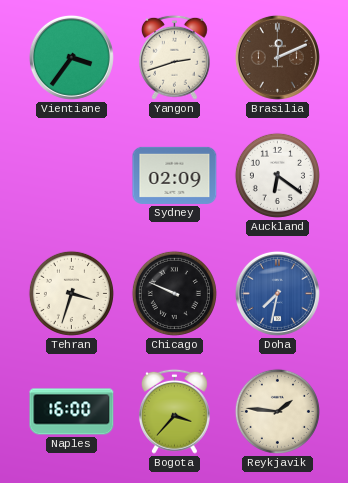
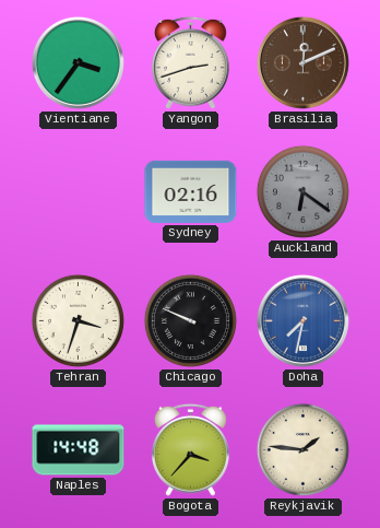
Sydney: 02:09 -> 02:16 (191, 191)
Auckland dial: white -> grey (302, 191)
Naples: 16:00 -> 14:48 (79, 450)
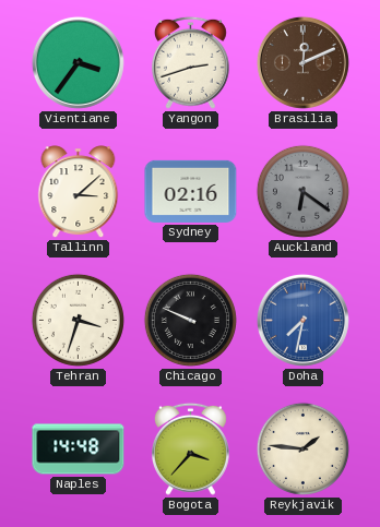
Tallinn: none -> 3:08 (79, 192)
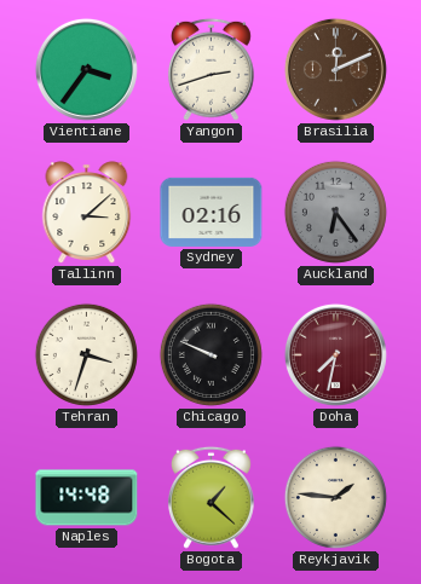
Auckland: 6:21 -> 6:24 (335, 212)
Doha dial: blue -> burgundy (335, 354)
Bogota: 3:37 -> 1:22 (211, 497)
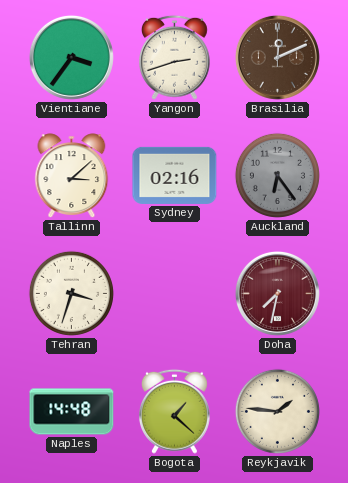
Chicago: 9:49 -> none (211, 354)
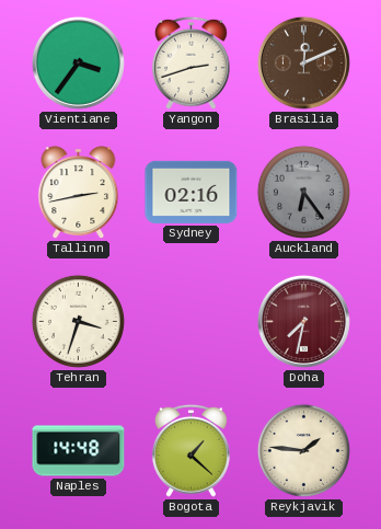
Tallinn: 3:08 -> 2:43 (79, 193)
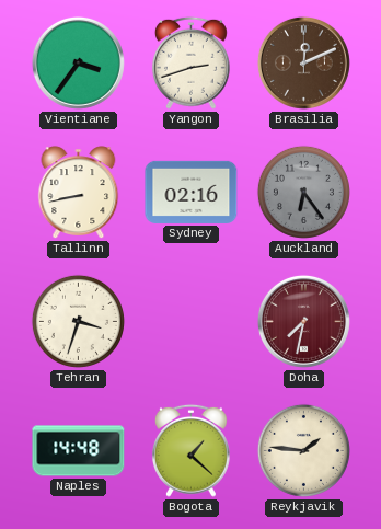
Tallinn: 2:43 -> 8:43 (79, 193)
